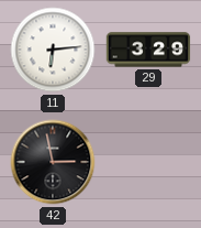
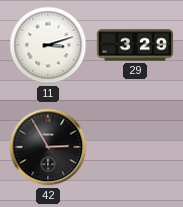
11: 6:14 -> 3:12 (48, 45)
42: 2:58 -> 2:55 (48, 147)
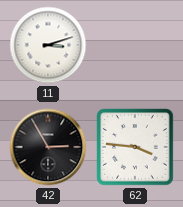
29: 3:29 -> none (135, 45)
62: none -> 3:46 (135, 147)
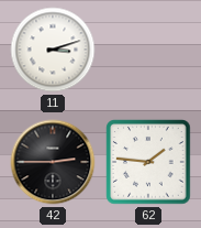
42: 2:55 -> 2:45 (53, 162)
62: 3:46 -> 1:46 (148, 162)
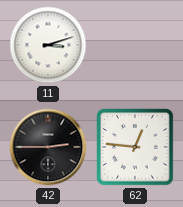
62: 1:46 -> 12:46 (135, 147)
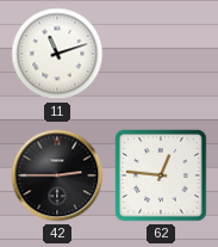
11: 3:12 -> 11:12 (57, 54)
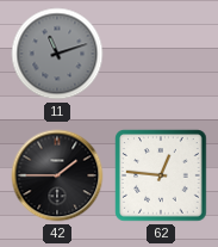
11 dial: white -> grey (57, 54)
42: 2:45 -> 1:45 (57, 175)
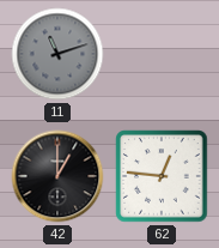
42: 1:45 -> 1:00 (57, 176)
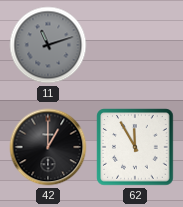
62: 12:46 -> 11:55 (135, 147)
